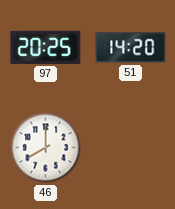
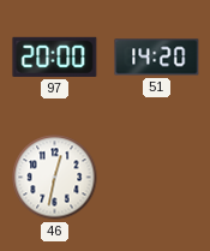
97: 20:25 -> 20:00 (55, 56)
46: 8:00 -> 12:32 (55, 178)
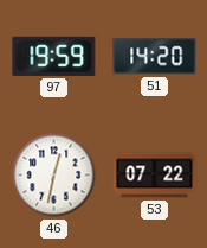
97: 20:00 -> 19:59 (54, 56)
53: none -> 07:22 (155, 176)
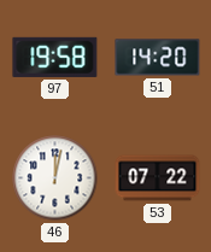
97: 19:59 -> 19:58 (55, 57)
46: 12:32 -> 12:02 (55, 178)
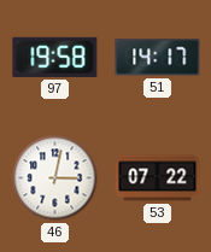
51: 14:20 -> 14:17 (158, 58)
46: 12:02 -> 3:02 (55, 178)
